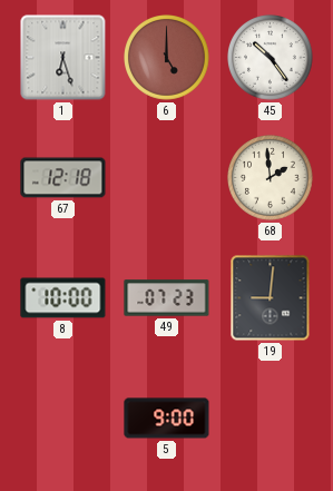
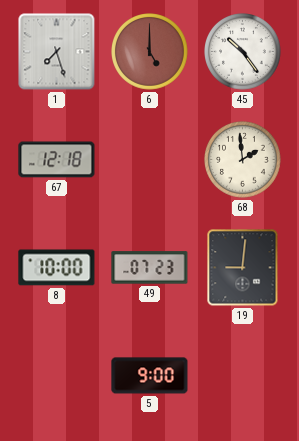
1: 6:27 -> 7:27 (57, 52)
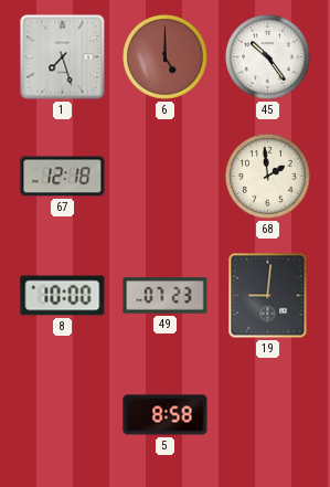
5: 9:00 -> 8:58 (166, 415)
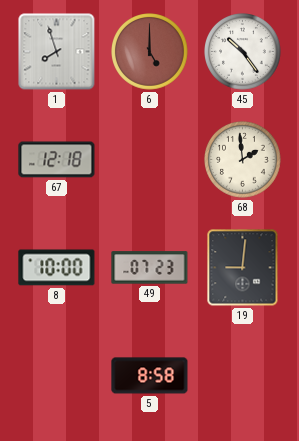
1: 7:27 -> 7:57 (57, 52)
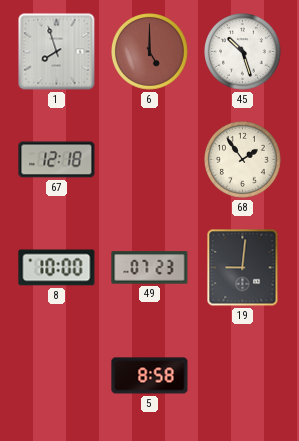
45: 10:24 -> 10:27 (243, 52)
68: 1:59 -> 1:54 (243, 160)
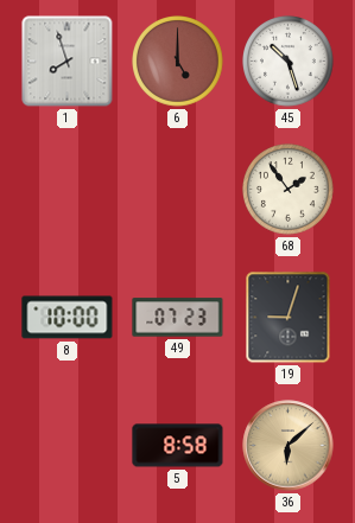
67: 12:18 -> none (57, 160)
19: 9:01 -> 9:03 (289, 318)
36: none -> 6:08 (289, 446)
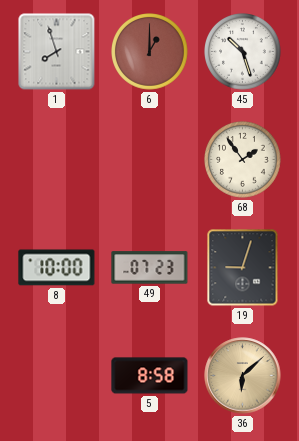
6: 5:00 -> 1:00 (150, 52)
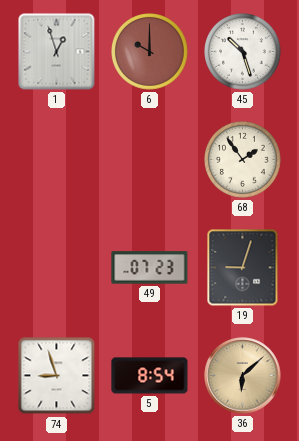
1: 7:57 -> 12:57 (57, 52)
6: 1:00 -> 10:00 (150, 52)
8: 10:00 -> none (57, 268)
74: none -> 8:57 (57, 376)
5: 8:58 -> 8:54 (150, 376)
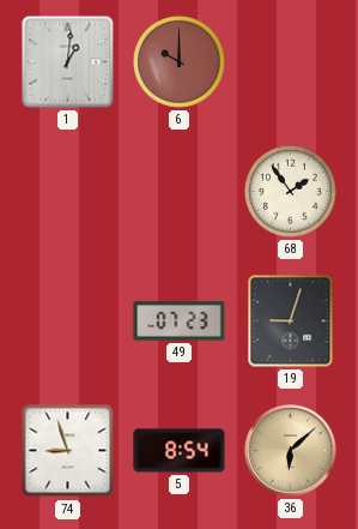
1: 12:57 -> 1:01 (68, 62)
45: 10:27 -> none (243, 52)
